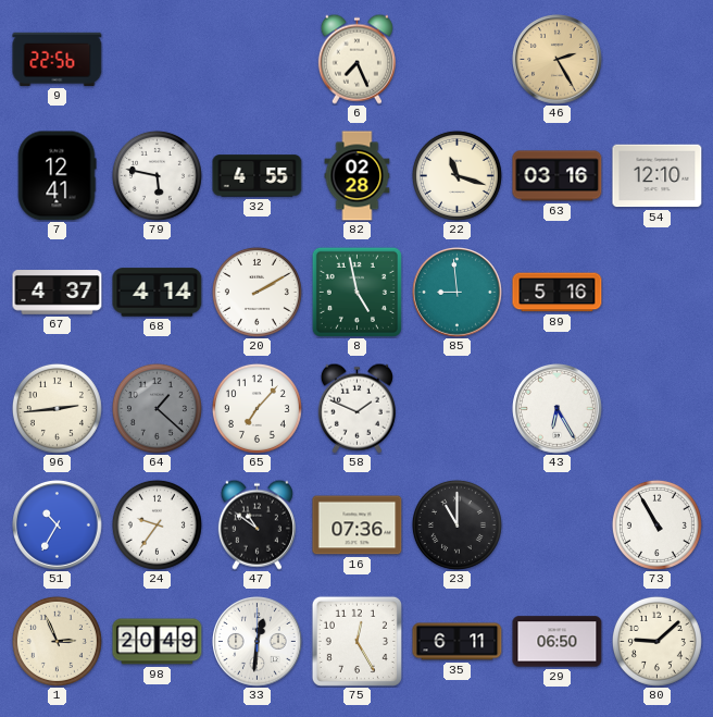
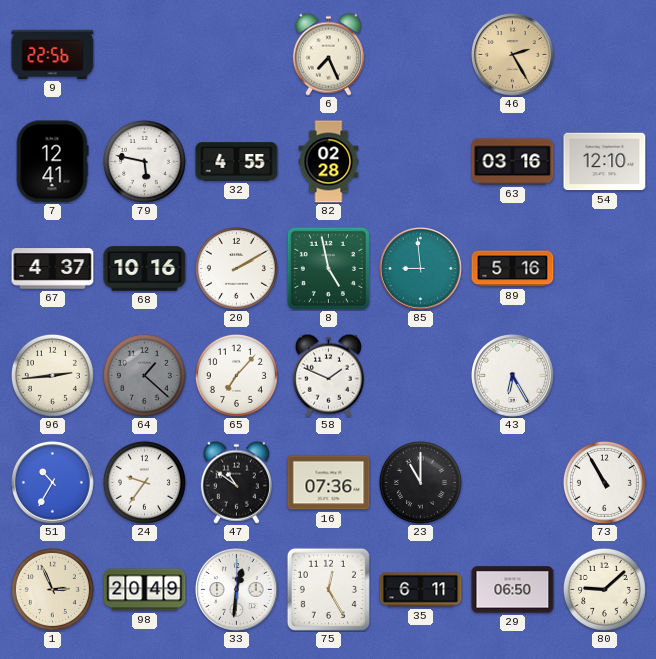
22: 11:18 -> none (456, 175)
68: 4:14 -> 10:16 (145, 269)
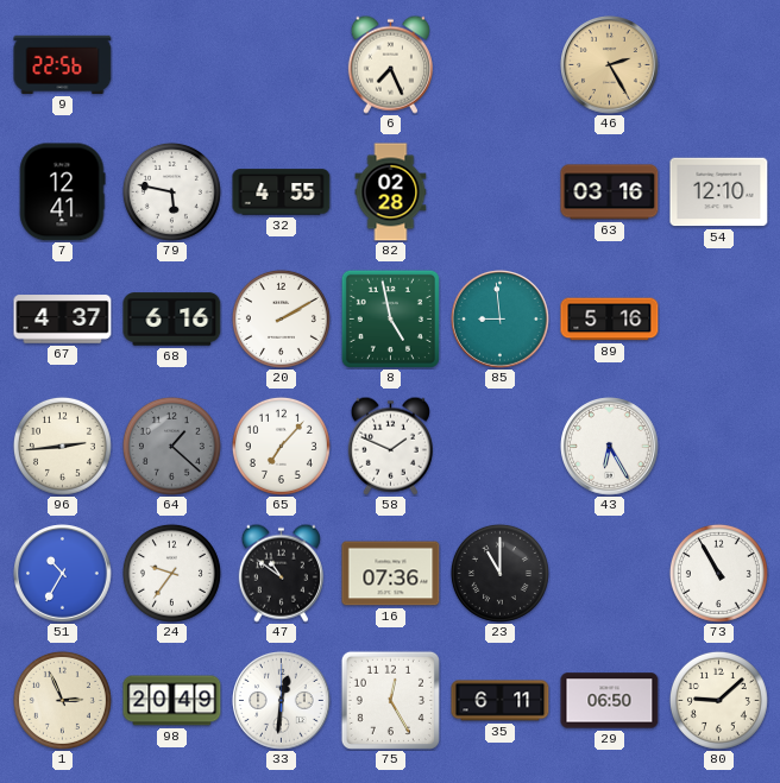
68: 10:16 -> 6:16 (172, 320)
